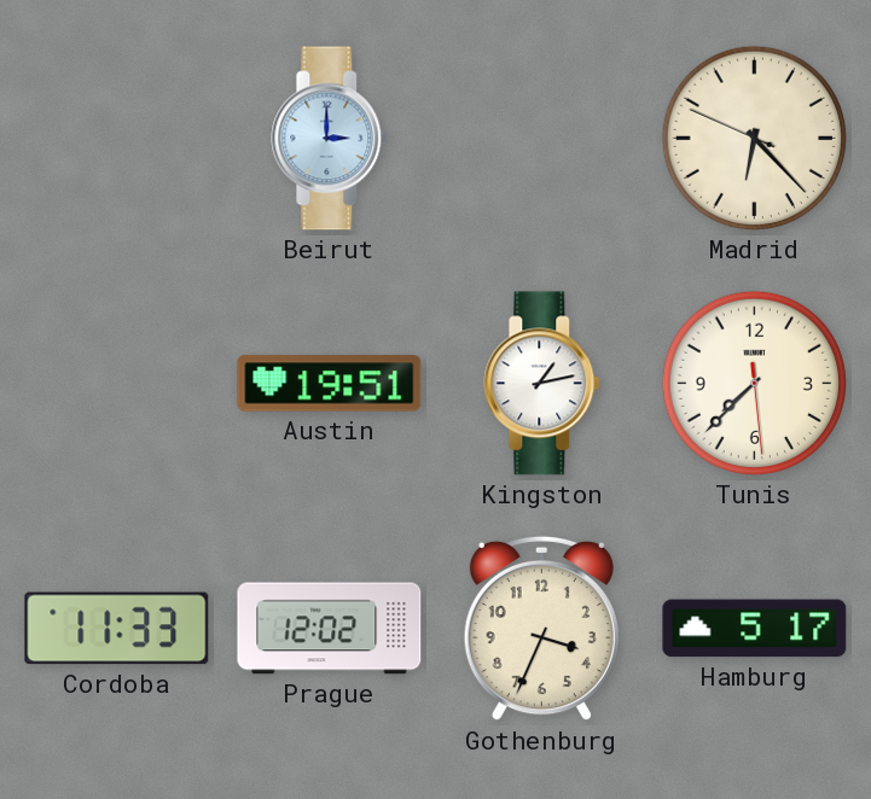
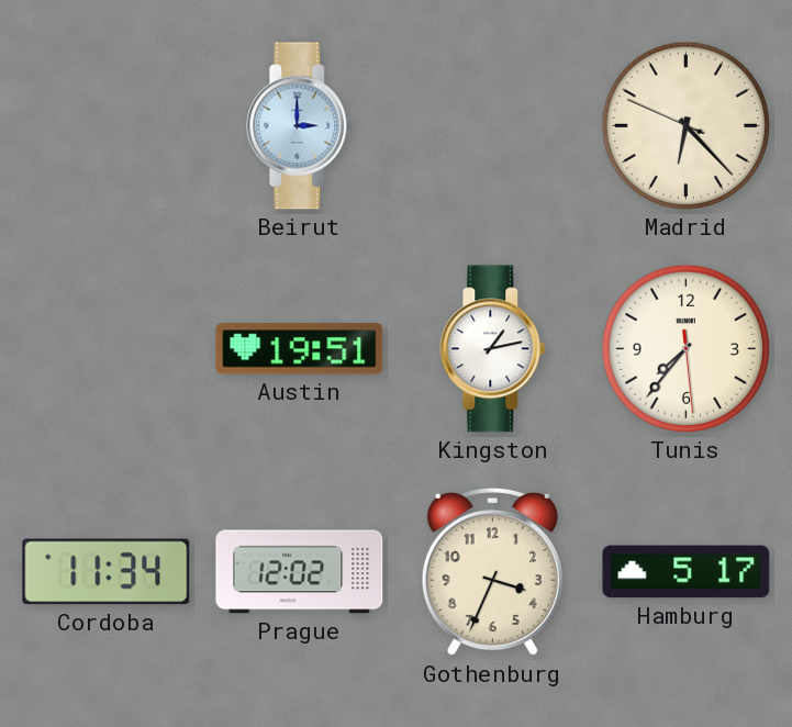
Tunis: 7:37 -> 7:36 (685, 348)
Cordoba: 11:33 -> 11:34 (107, 572)
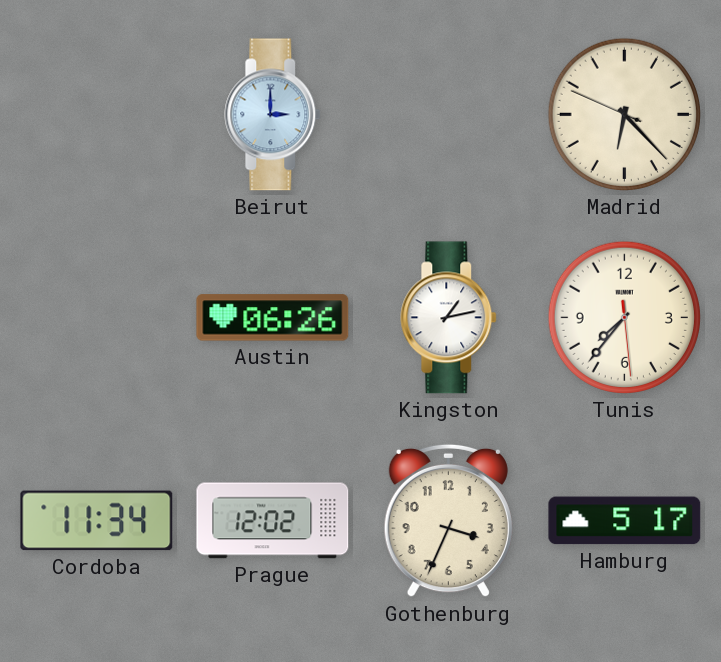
Austin: 19:51 -> 06:26 (273, 318)
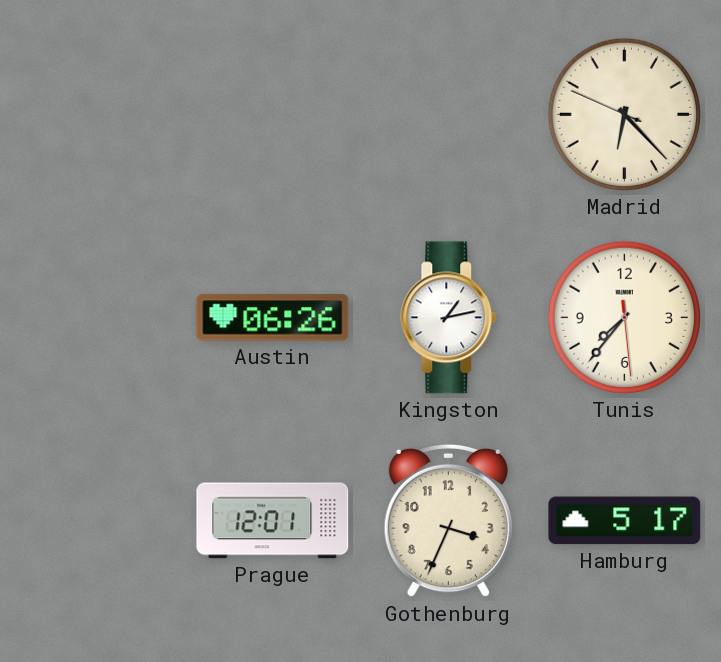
Beirut: 3:00 -> none (273, 115)
Cordoba: 11:34 -> none (97, 521)
Prague: 12:02 -> 12:01 (273, 521)
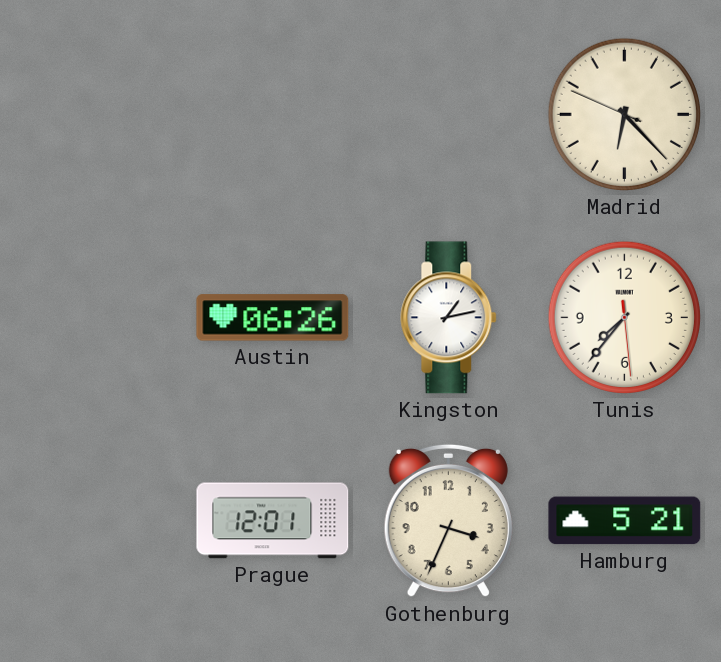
Hamburg: 5:17 -> 5:21 (625, 521)
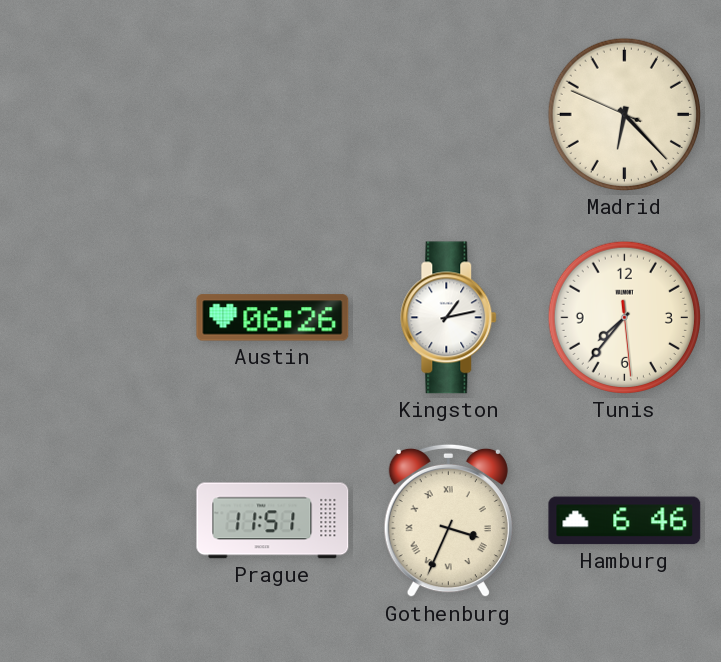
Prague: 12:01 -> 11:51 (273, 521)
Gothenburg numerals: Arabic -> Roman (448, 521)
Hamburg: 5:21 -> 6:46 (625, 521)
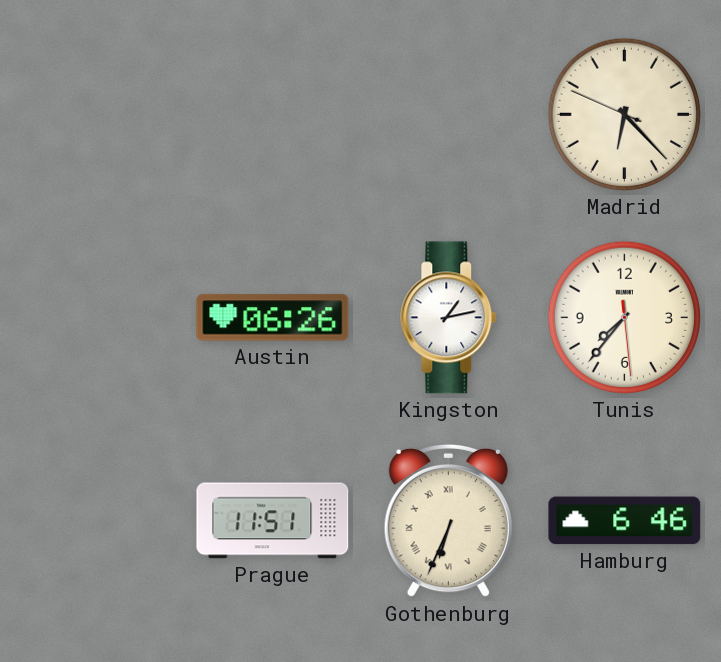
Gothenburg: 3:34 -> 6:34 (448, 521)
